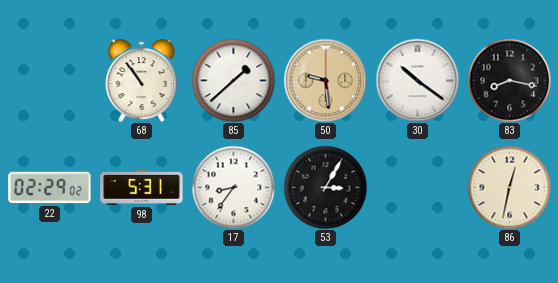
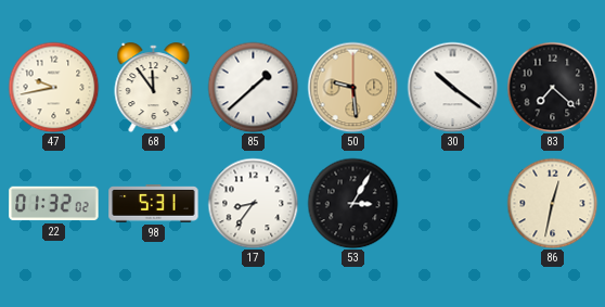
47: none -> 9:43 (53, 87)
68: 10:54 -> 11:54 (154, 88)
83: 8:17 -> 7:22 (552, 87)
22: 02:29 -> 01:32 (54, 204)
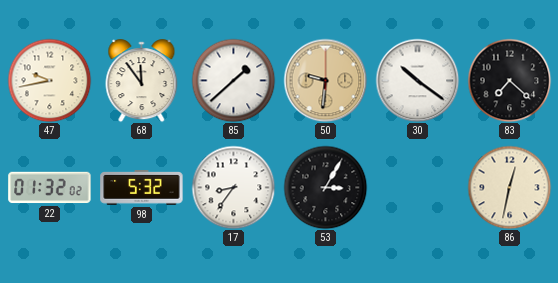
50: 9:29 -> 9:31 (325, 80)
98: 5:31 -> 5:32 (142, 188)
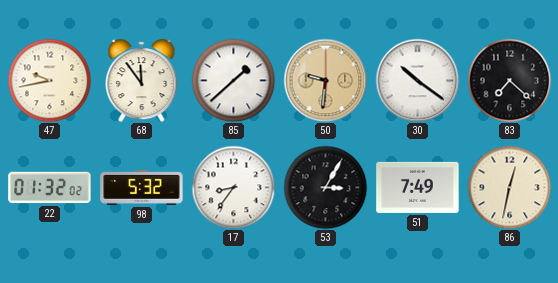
51: none -> 7:49 (418, 187)
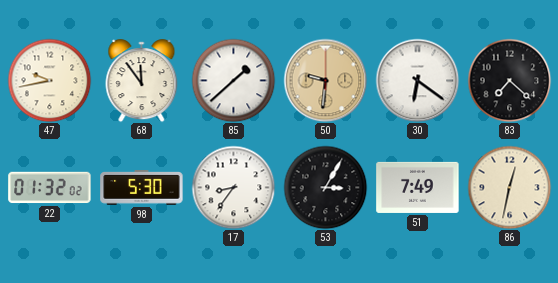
30: 10:21 -> 6:21 (417, 80)
98: 5:32 -> 5:30 (142, 188)
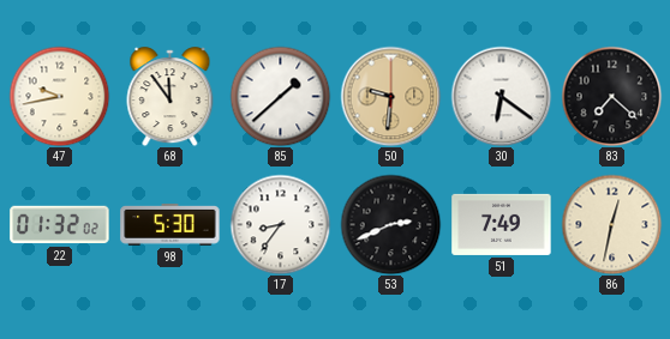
53: 3:05 -> 2:41 (390, 224)
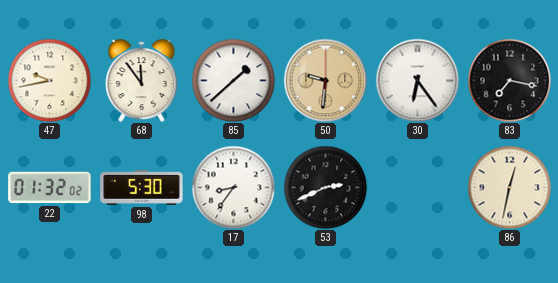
30: 6:21 -> 6:24 (417, 80)
83: 7:22 -> 7:17 (509, 80)
51: 7:49 -> none (502, 224)
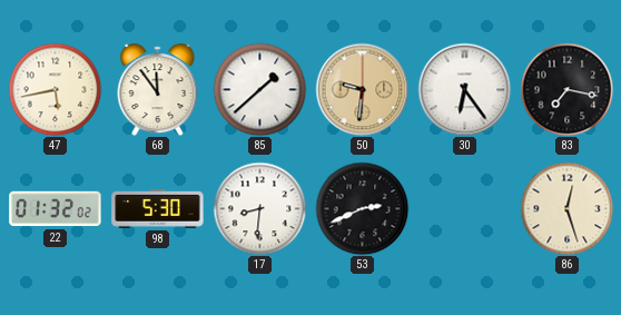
47: 9:43 -> 5:43 (55, 89)
17: 8:36 -> 8:31 (259, 208)
86: 12:32 -> 12:27 (566, 208)
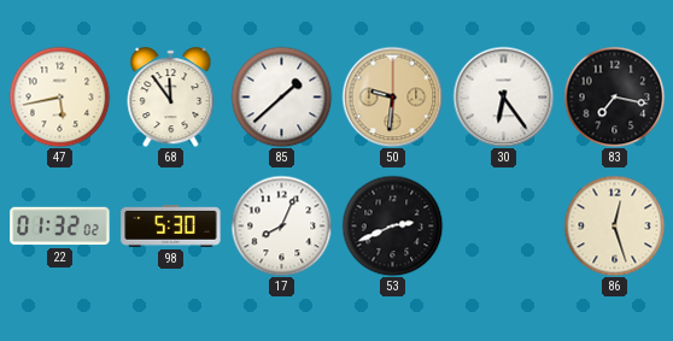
17: 8:31 -> 8:04 (281, 225)
